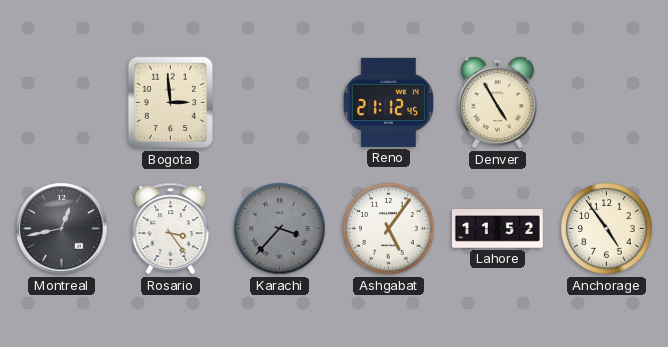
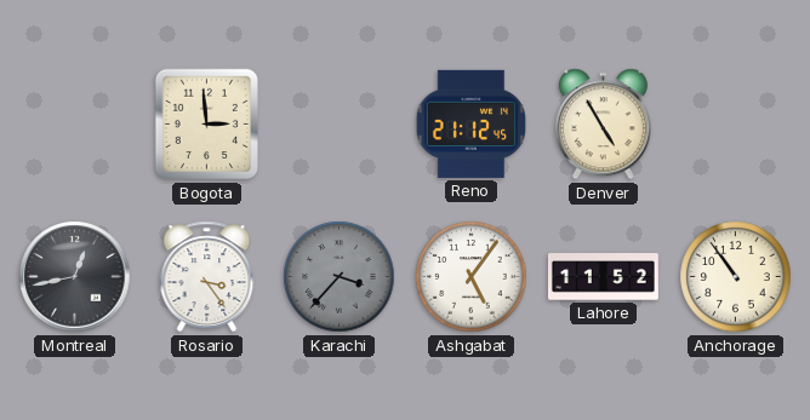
Anchorage: 4:54 -> 10:54 (736, 277)
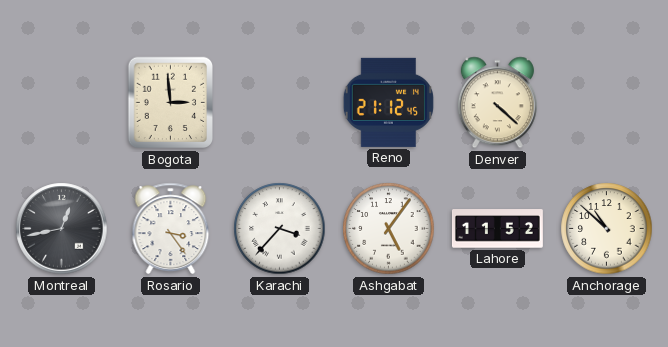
Denver: 4:55 -> 4:22 (497, 103)
Karachi dial: grey -> white (280, 229)
Anchorage: 10:54 -> 10:52 (607, 229)
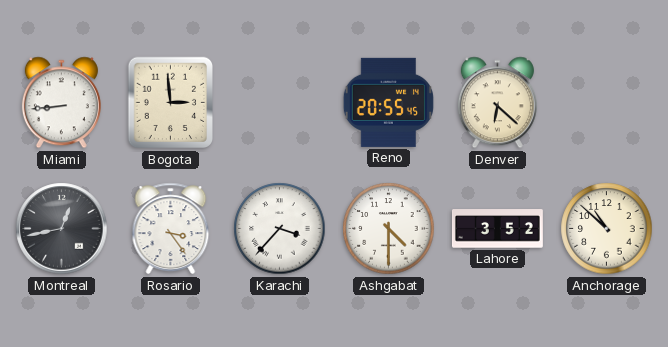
Miami: none -> 8:44 (61, 103)
Reno: 21:12 -> 20:55 (388, 102)
Denver: 4:22 -> 6:22 (497, 103)
Ashgabat: 5:06 -> 4:30 (389, 229)
Lahore: 11:52 -> 3:52 (497, 229)
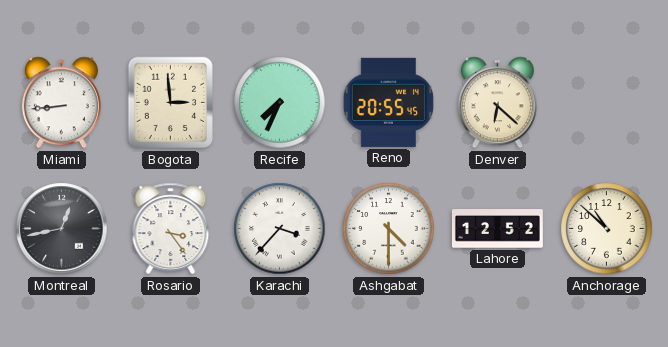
Recife: none -> 7:34 (280, 103)
Lahore: 3:52 -> 12:52 (497, 229)
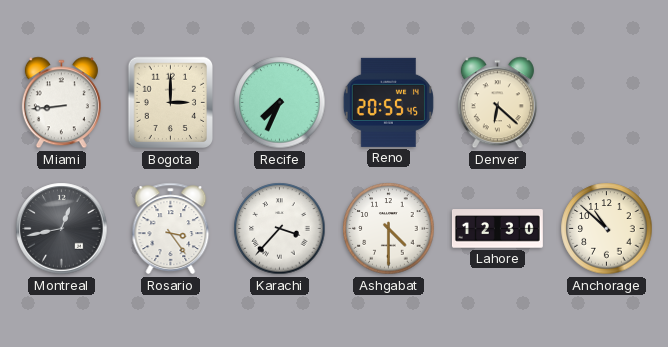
Bogota: 2:59 -> 3:00 (171, 103)
Lahore: 12:52 -> 12:30 (497, 229)
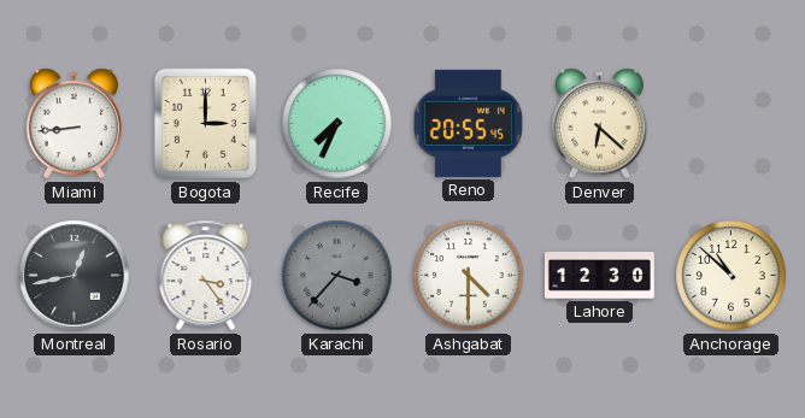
Karachi dial: white -> grey (337, 276)
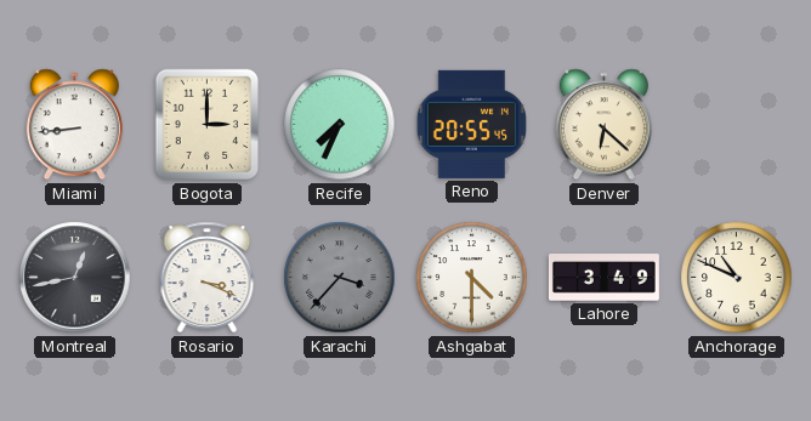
Rosario: 3:24 -> 3:19 (208, 278)
Lahore: 12:30 -> 3:49 (603, 278)
Anchorage: 10:52 -> 10:49 (737, 278)
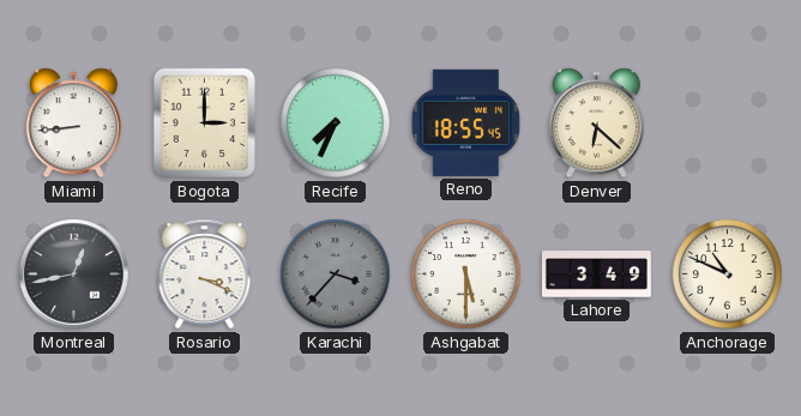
Reno: 20:55 -> 18:55 (465, 122)
Ashgabat: 4:30 -> 5:30 (466, 275)
